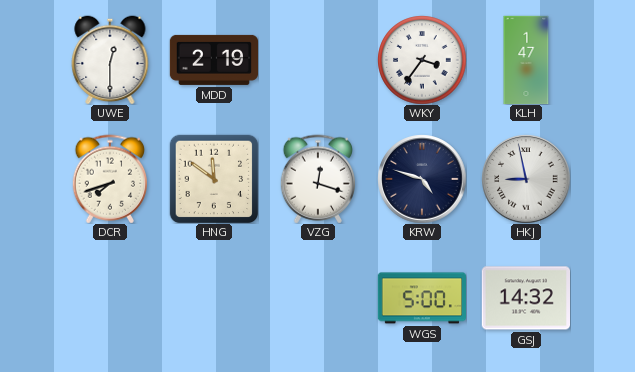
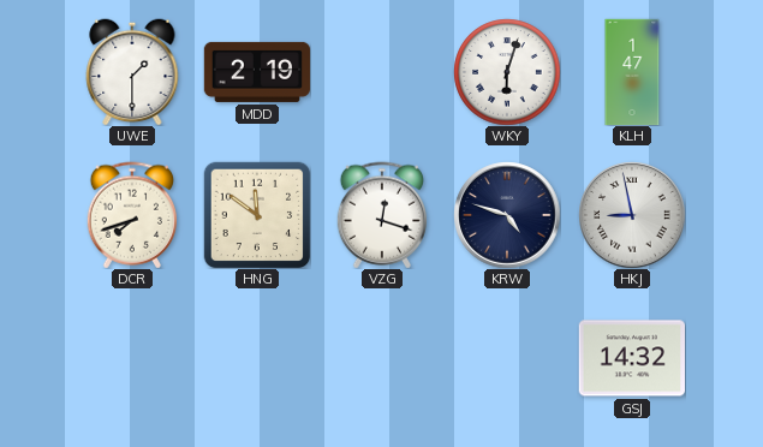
UWE: 12:30 -> 1:30 (132, 72)
WKY: 3:36 -> 6:03 (507, 72)
WGS: 5:00 -> none (421, 298)
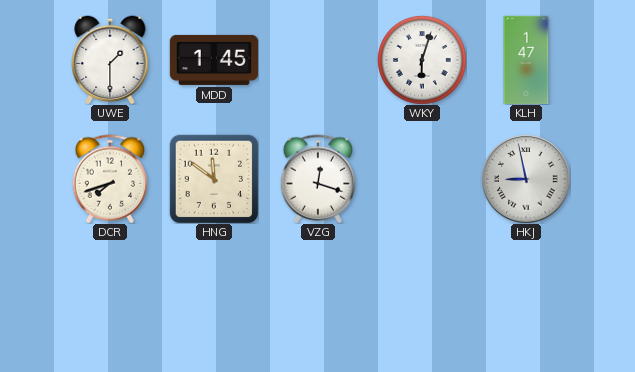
MDD: 2:19 -> 1:45 (213, 60)
KRW: 4:48 -> none (507, 215)
GSJ: 14:32 -> none (631, 358)
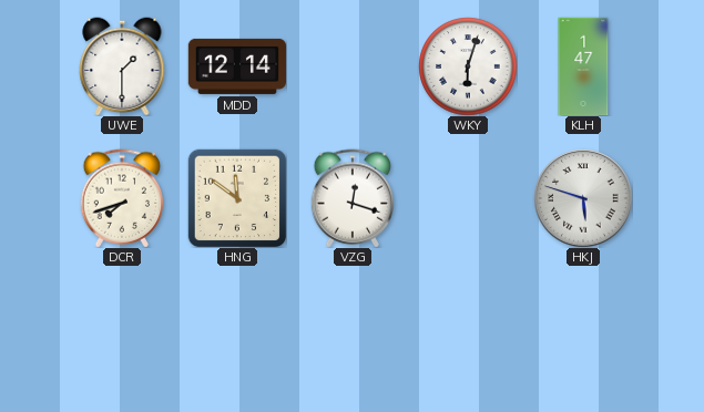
MDD: 1:45 -> 12:14 (236, 66)
HKJ: 8:58 -> 5:48 (583, 198)
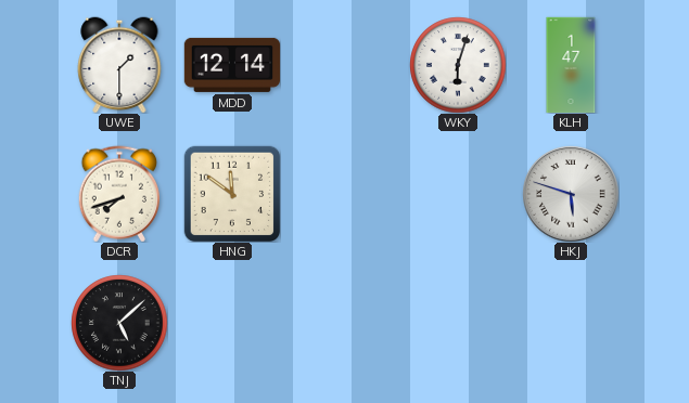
VZG: 12:18 -> none (351, 198)
TNJ: none -> 5:08 (119, 323)
